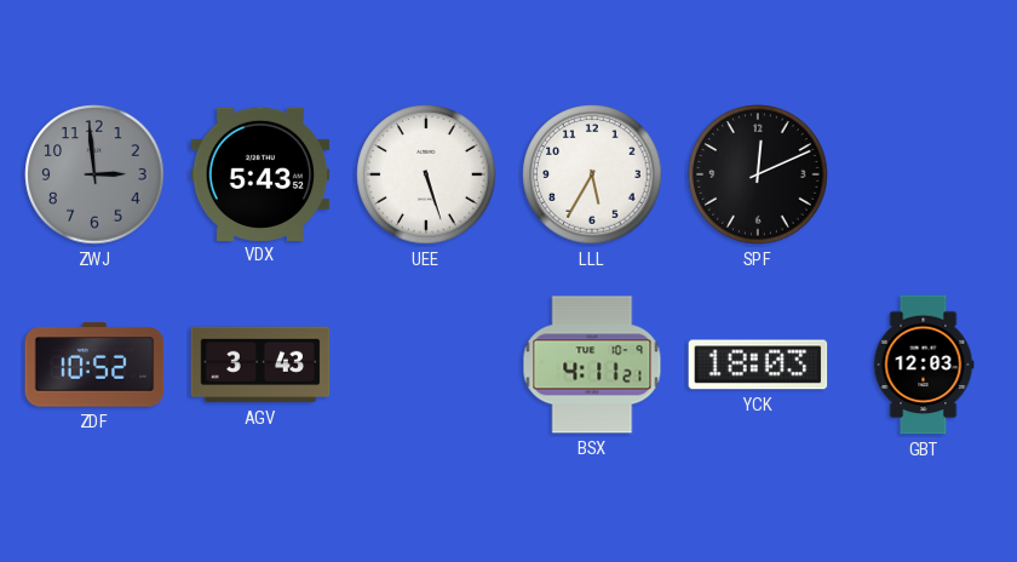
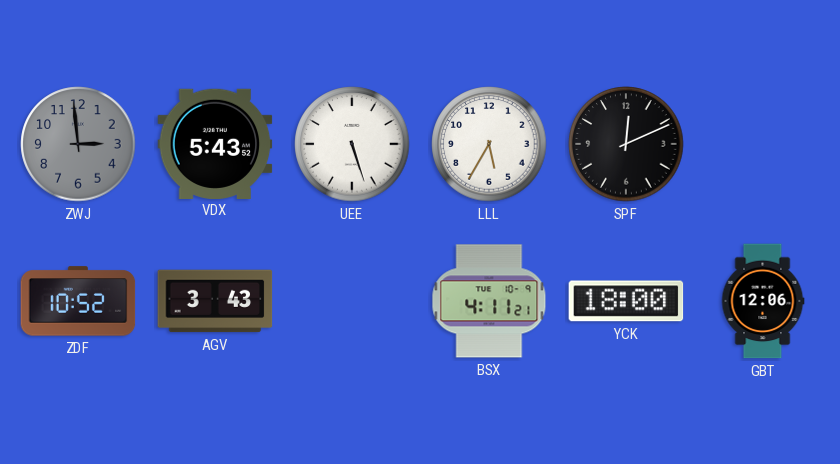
YCK: 18:03 -> 18:00 (626, 301)
GBT: 12:03 -> 12:06 (763, 301)
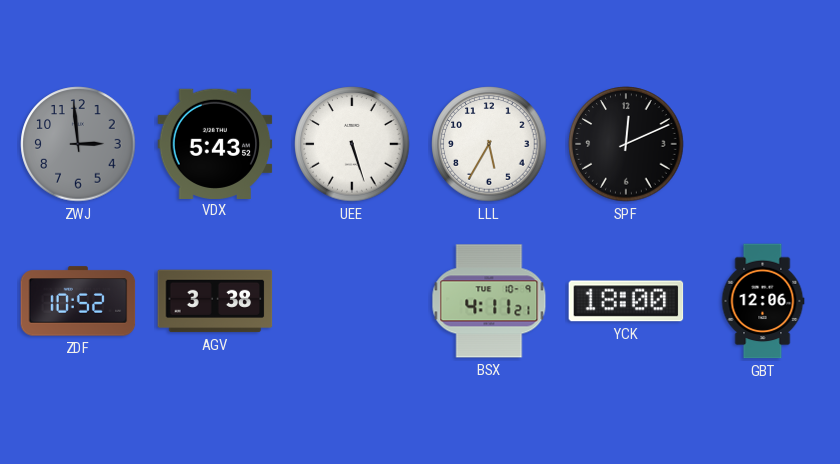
AGV: 3:43 -> 3:38 (215, 301)
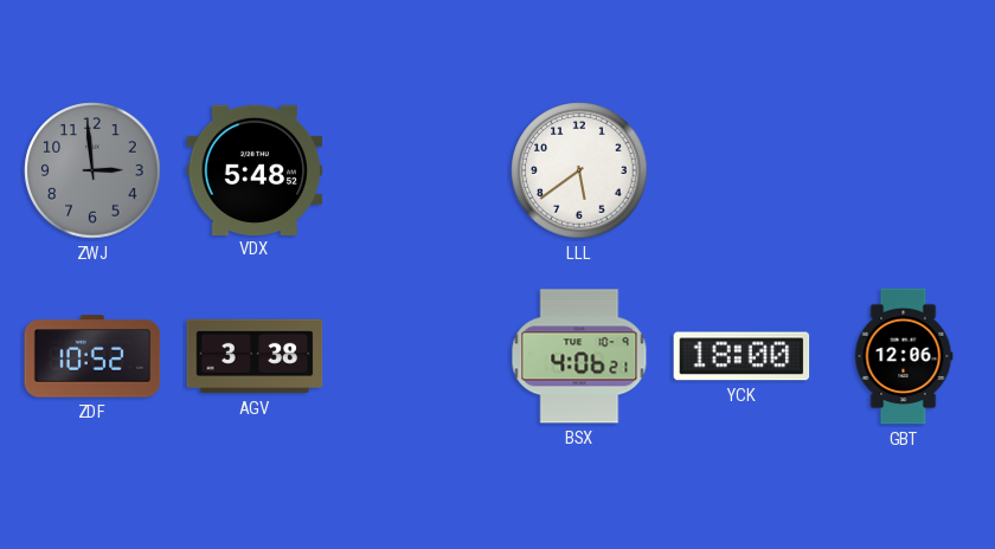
VDX: 5:43 -> 5:48 (255, 169)
UEE: 5:27 -> none (352, 144)
LLL: 5:35 -> 5:39 (579, 170)
SPF: 12:11 -> none (626, 144)
BSX: 4:11 -> 4:06 (579, 356)
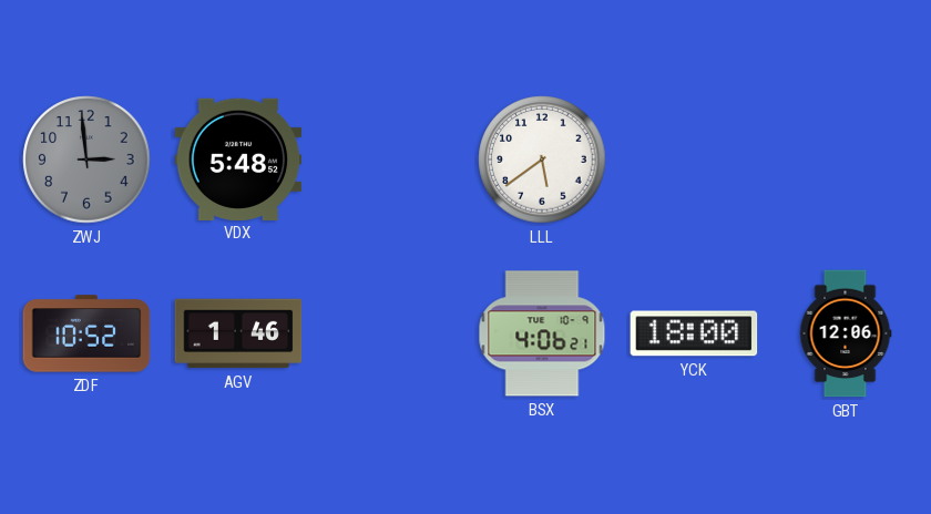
AGV: 3:38 -> 1:46 (238, 333)
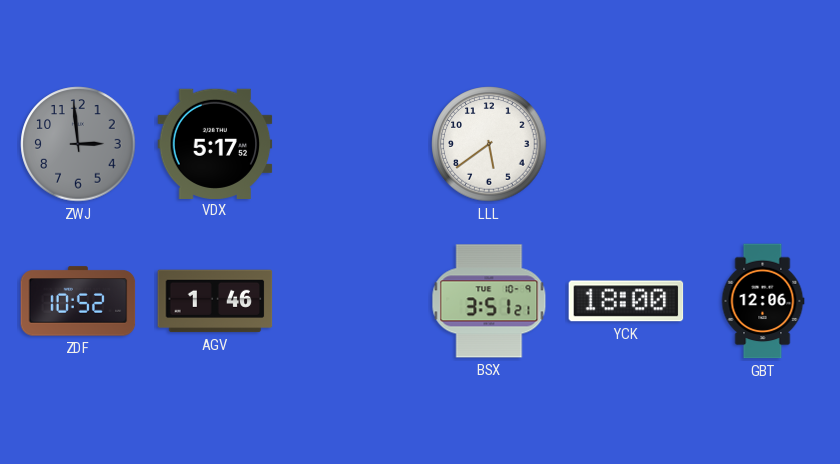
VDX: 5:48 -> 5:17 (215, 143)
BSX: 4:06 -> 3:51 (489, 301)
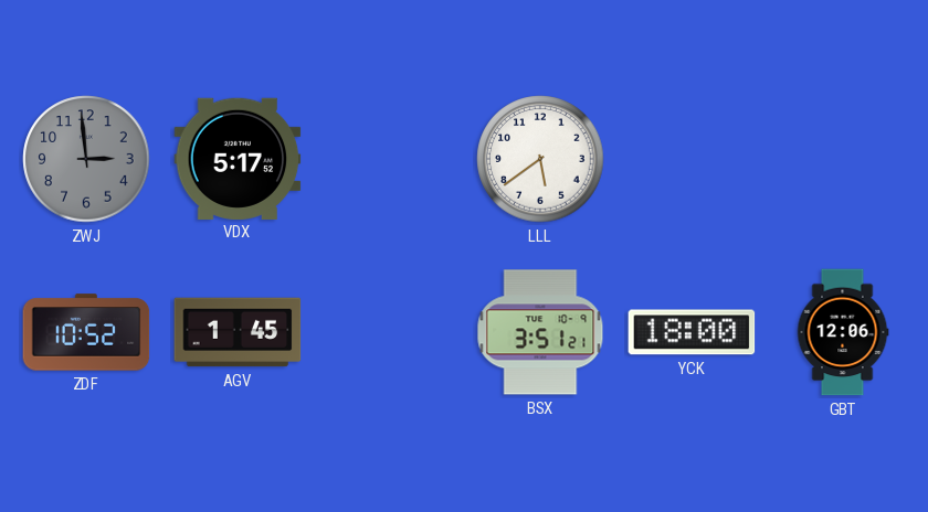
AGV: 1:46 -> 1:45 (238, 332)
